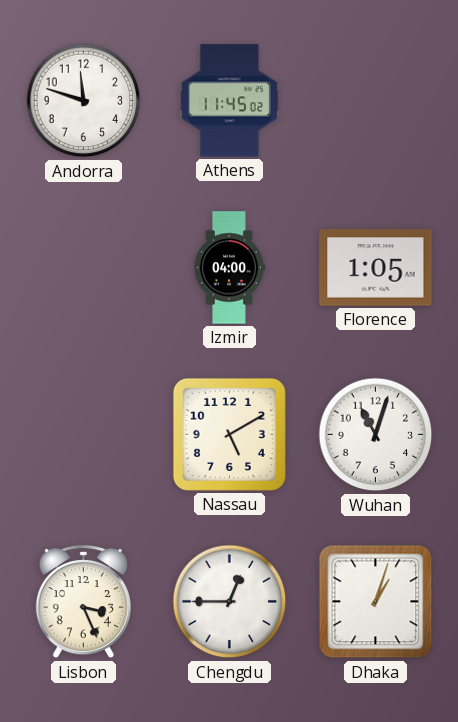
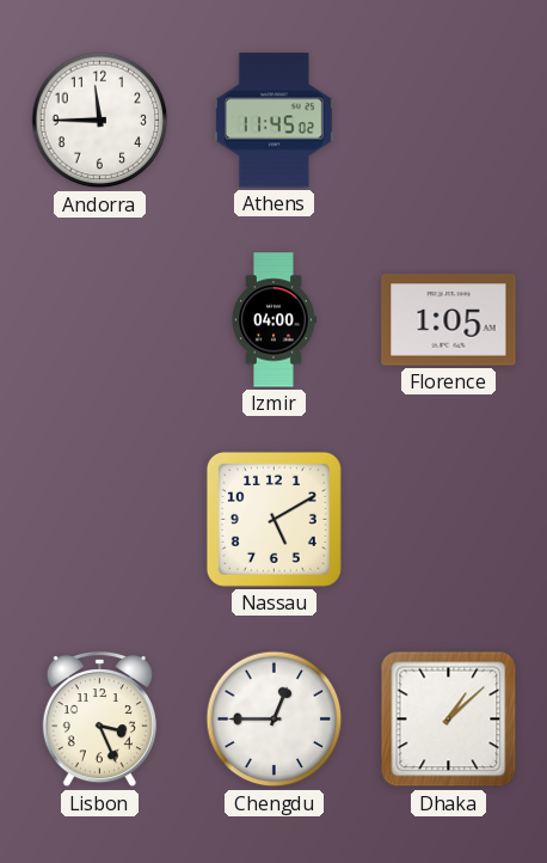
Andorra: 11:48 -> 11:45 (100, 121)
Wuhan: 11:03 -> none (376, 435)
Dhaka: 1:03 -> 1:08 (449, 720)
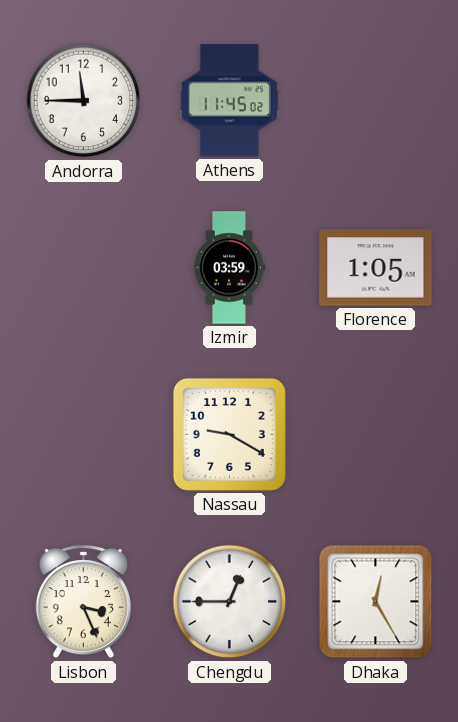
Izmir: 04:00 -> 03:59 (229, 268)
Nassau: 5:10 -> 9:20 (229, 434)
Dhaka: 1:08 -> 12:25 (376, 602)
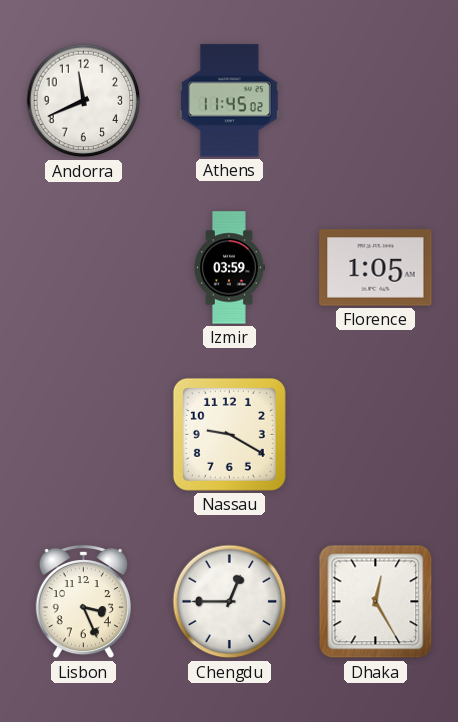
Andorra: 11:45 -> 11:41 (84, 101)
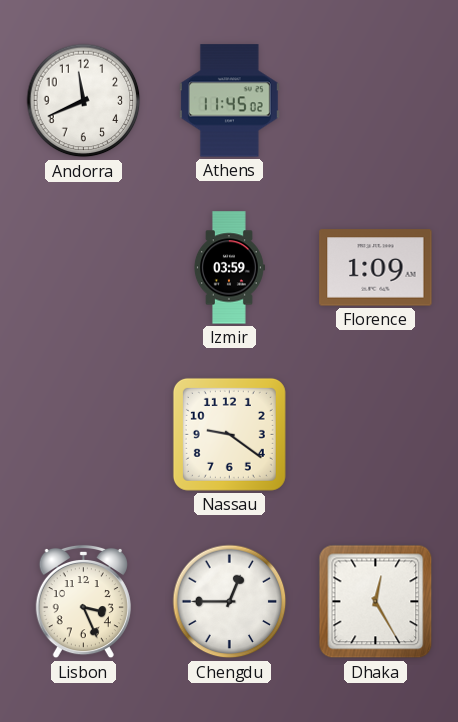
Florence: 1:05 -> 1:09 (376, 268)
Nassau: 9:20 -> 9:21 (229, 434)
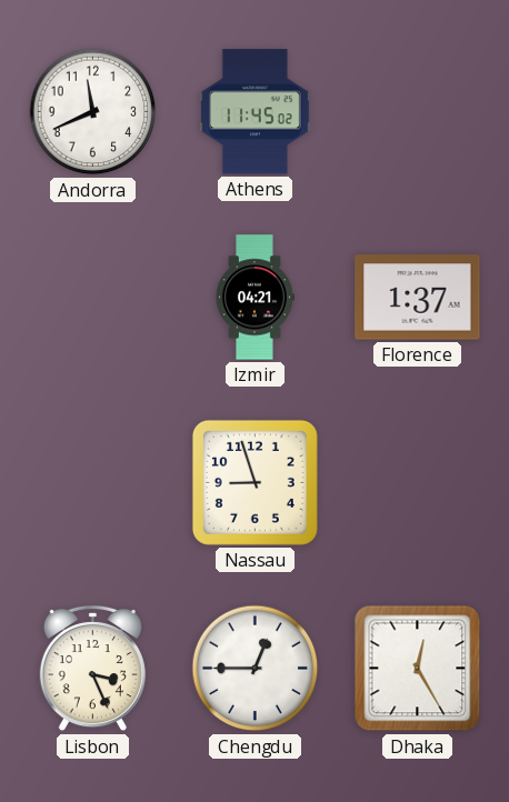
Izmir: 03:59 -> 04:21 (255, 298)
Florence: 1:09 -> 1:37 (418, 298)
Nassau: 9:21 -> 8:57 (255, 482)
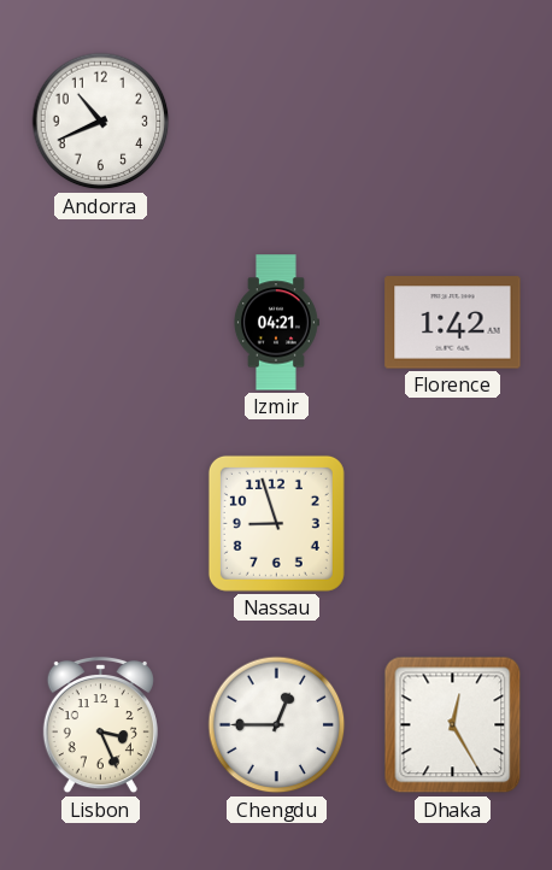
Andorra: 11:41 -> 10:41 (101, 122)
Athens: 11:45 -> none (255, 112)
Florence: 1:37 -> 1:42 (453, 323)
